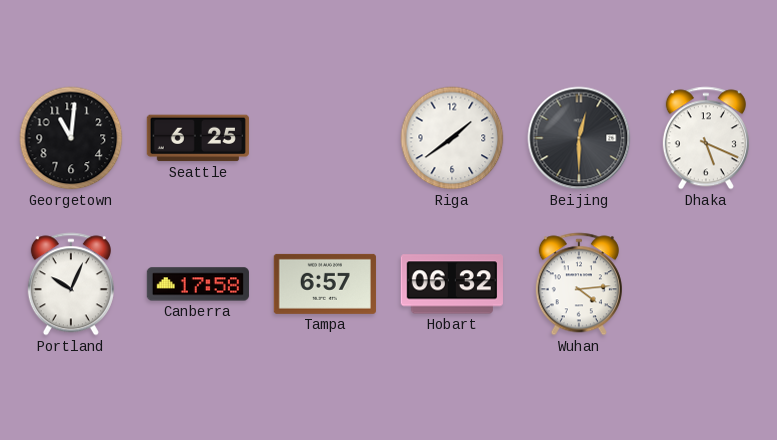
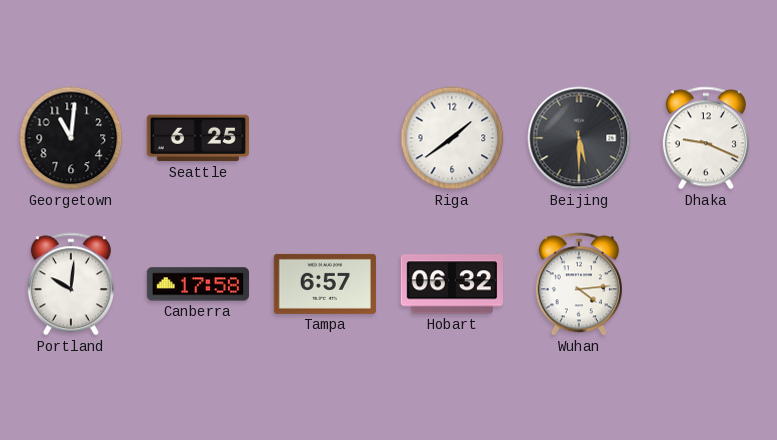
Beijing: 12:30 -> 5:30 (579, 138)
Dhaka: 5:19 -> 9:19 (706, 138)
Portland: 10:04 -> 10:01 (71, 284)
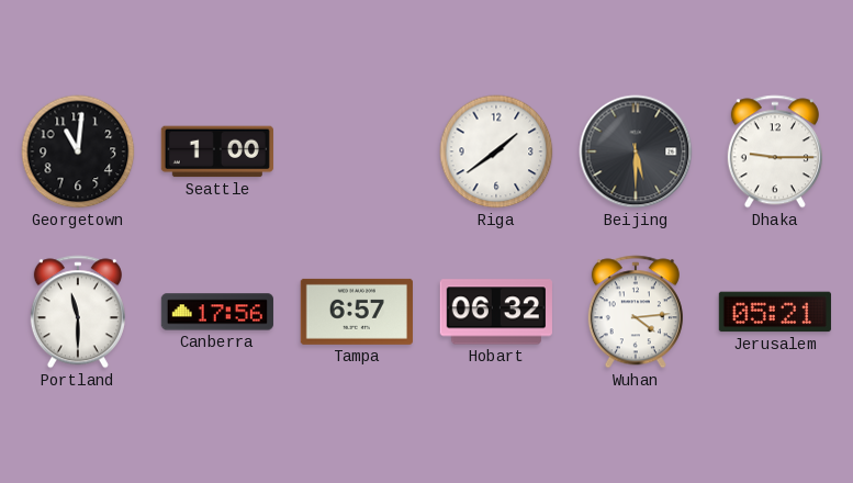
Seattle: 6:25 -> 1:00 (217, 151)
Dhaka: 9:19 -> 9:15 (775, 151)
Portland: 10:01 -> 11:30 (78, 312)
Canberra: 17:58 -> 17:56 (217, 312)
Jerusalem: none -> 05:21 (775, 312)
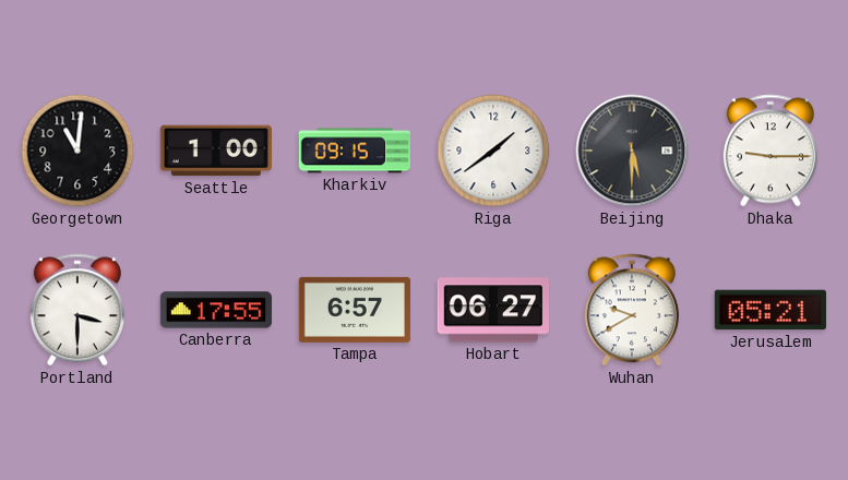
Kharkiv: none -> 09:15 (354, 151)
Portland: 11:30 -> 3:30 (77, 310)
Canberra: 17:56 -> 17:55 (216, 310)
Hobart: 06:32 -> 06:27 (493, 310)
Wuhan: 4:14 -> 9:40 (632, 310)
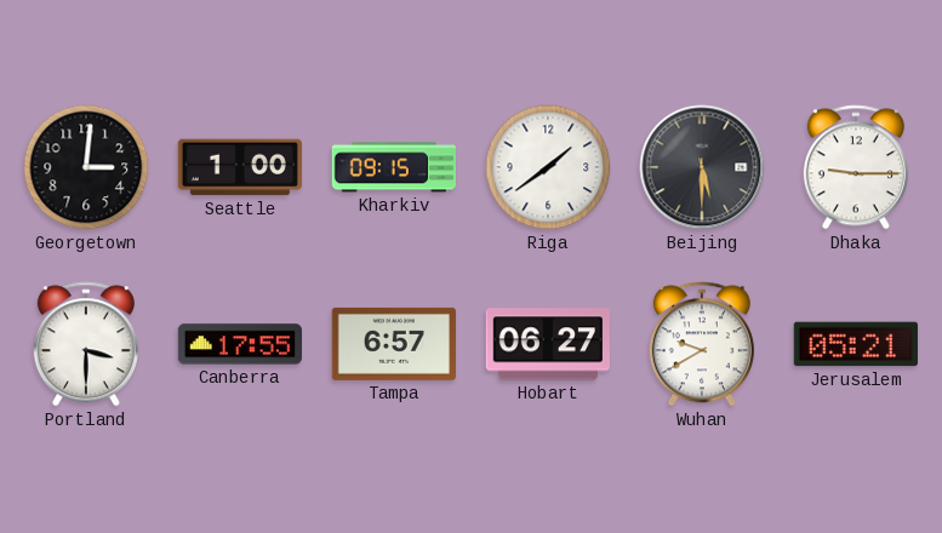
Georgetown: 11:01 -> 3:01 (86, 167)
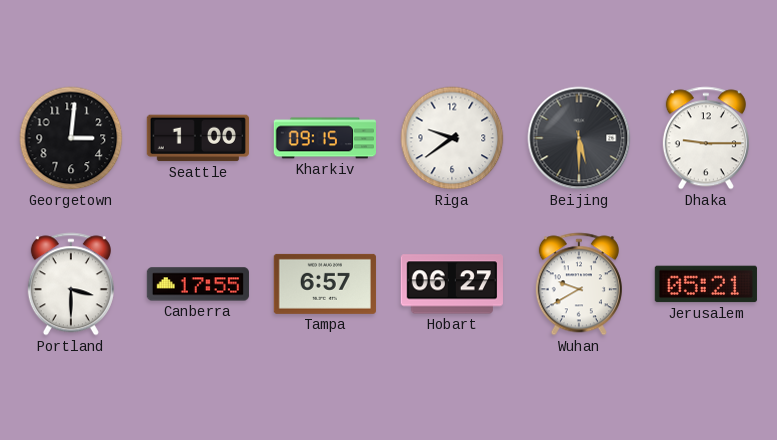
Riga: 1:39 -> 9:39 (452, 138)
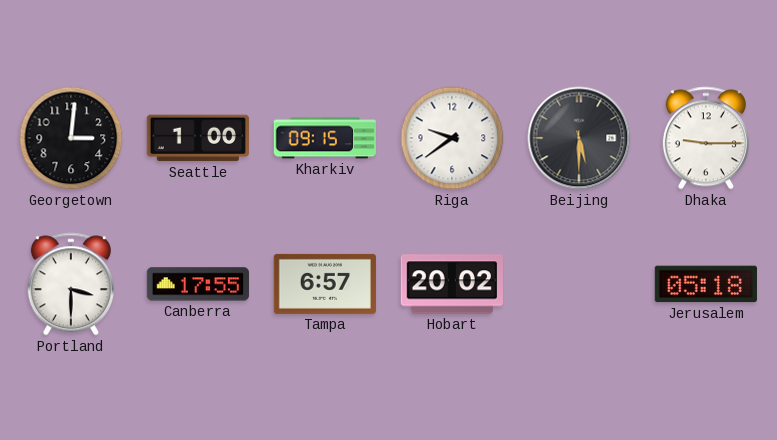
Hobart: 06:27 -> 20:02 (452, 284)
Wuhan: 9:40 -> none (579, 284)
Jerusalem: 05:21 -> 05:18 (706, 284)
